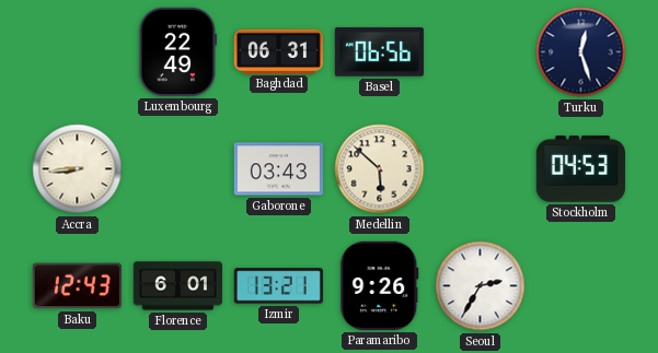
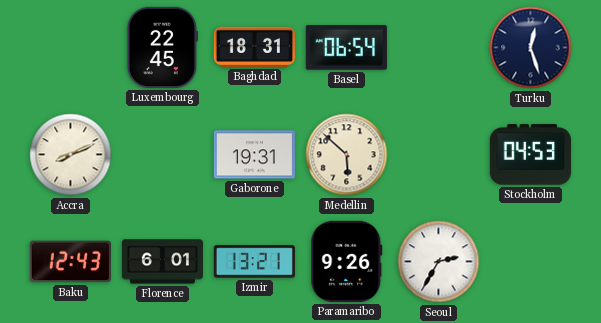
Luxembourg: 22:49 -> 22:45 (162, 47)
Baghdad: 06:31 -> 18:31 (254, 47)
Basel: 06:56 -> 06:54 (346, 48)
Accra: 8:44 -> 8:11 (71, 155)
Gaborone: 03:43 -> 19:31 (254, 155)
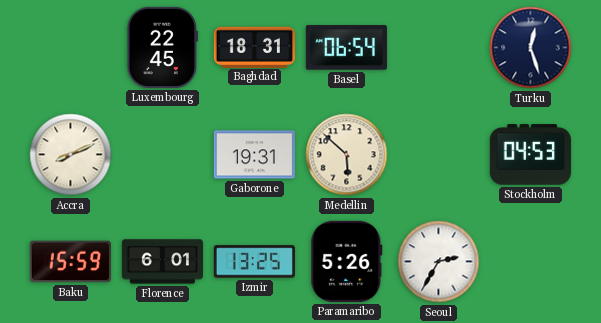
Baku: 12:43 -> 15:59 (70, 262)
Izmir: 13:21 -> 13:25 (254, 262)
Paramaribo: 9:26 -> 5:26 (347, 261)
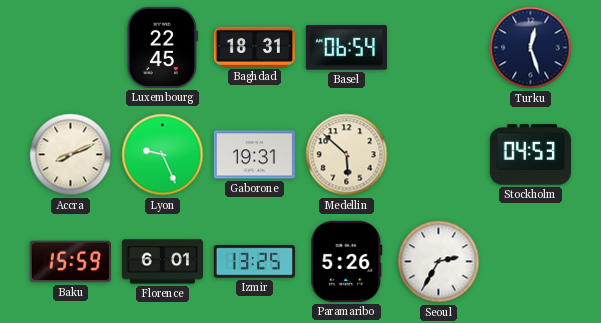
Lyon: none -> 9:26 (163, 155)
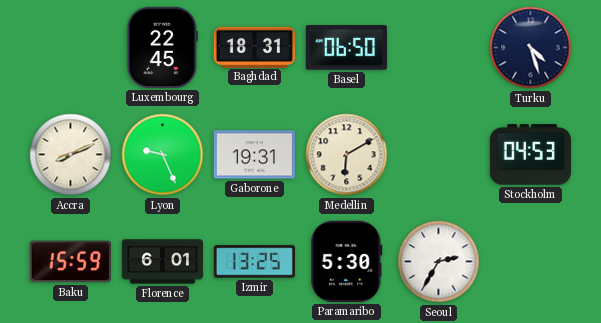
Basel: 06:54 -> 06:50 (346, 48)
Turku: 12:27 -> 4:27 (531, 48)
Medellin: 5:52 -> 6:10 (347, 155)
Paramaribo: 5:26 -> 5:30 (347, 261)
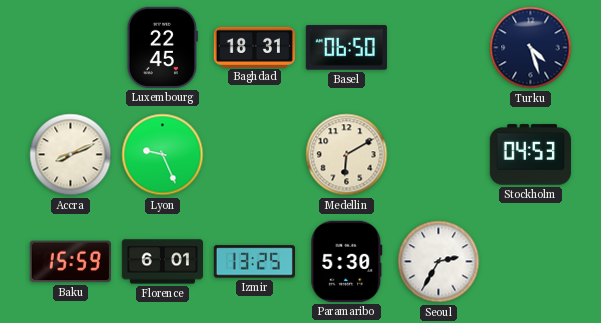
Gaborone: 19:31 -> none (254, 155)
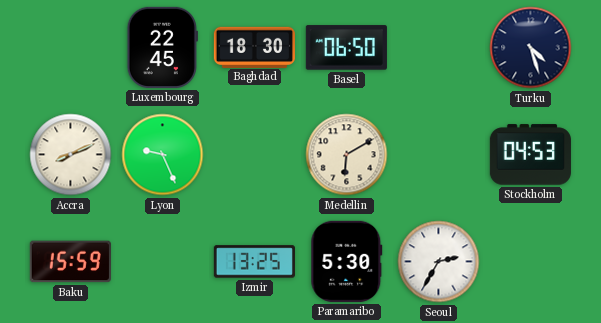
Baghdad: 18:31 -> 18:30 (254, 47)
Florence: 6:01 -> none (162, 262)
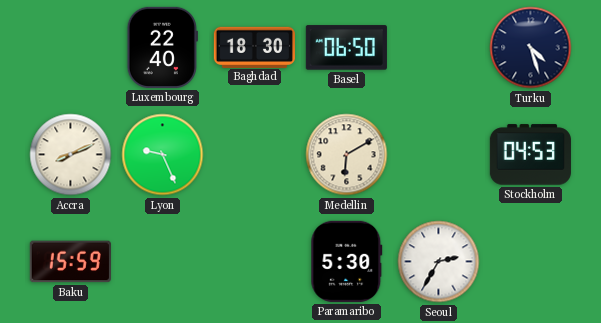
Luxembourg: 22:45 -> 22:40 (162, 47)
Izmir: 13:25 -> none (254, 262)
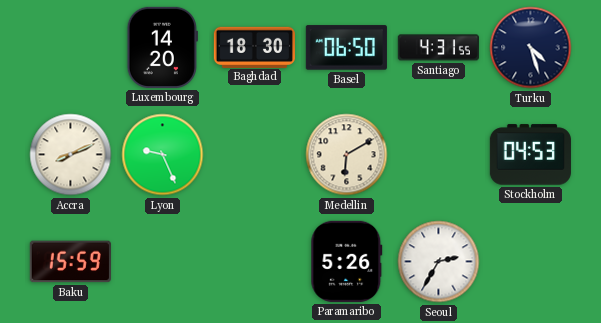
Luxembourg: 22:40 -> 14:20 (162, 47)
Santiago: none -> 4:31 (438, 48)
Paramaribo: 5:30 -> 5:26 (347, 261)
